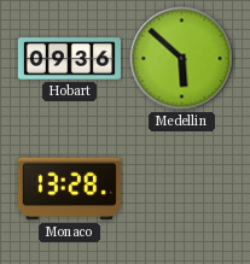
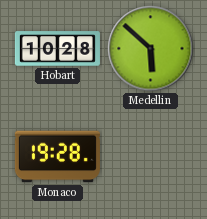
Hobart: 09:36 -> 10:28 (57, 49)
Monaco: 13:28 -> 19:28 (57, 157)
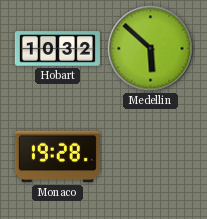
Hobart: 10:28 -> 10:32 (57, 49)
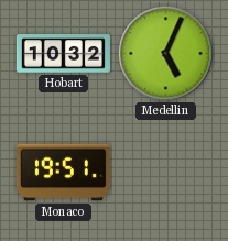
Medellin: 5:52 -> 5:04 (166, 54)
Monaco: 19:28 -> 19:51 (63, 173)
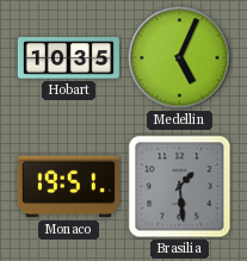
Hobart: 10:32 -> 10:35 (68, 58)
Brasilia: none -> 1:29 (180, 187)
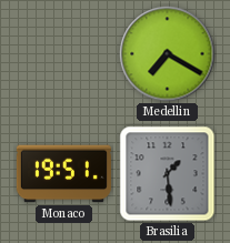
Hobart: 10:35 -> none (68, 58)
Medellin: 5:04 -> 7:20 (168, 54)
